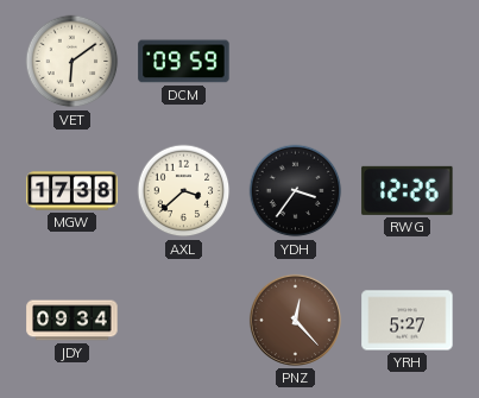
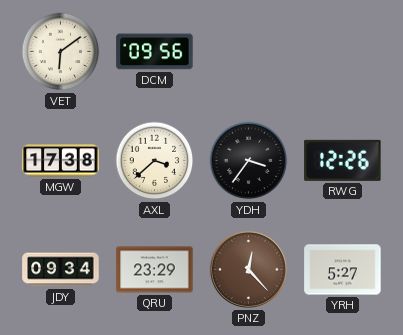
DCM: 09:59 -> 09:56 (155, 52)
QRU: none -> 23:29 (155, 270)
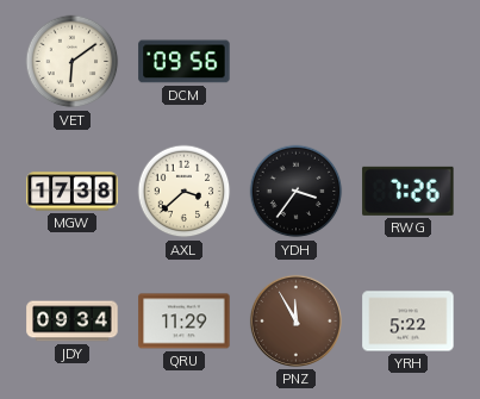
RWG: 12:26 -> 7:26 (409, 191)
QRU: 23:29 -> 11:29 (185, 322)
PNZ: 12:23 -> 11:55 (295, 320)
YRH: 5:27 -> 5:22 (409, 322)
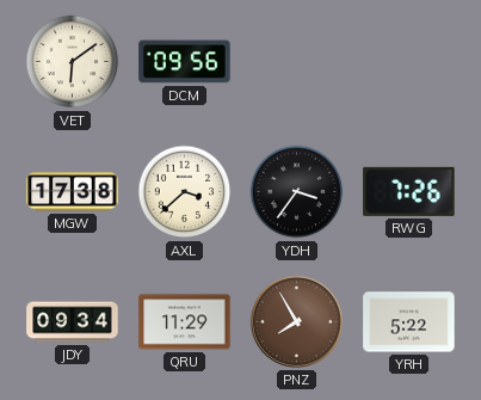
PNZ: 11:55 -> 7:55 (296, 321)
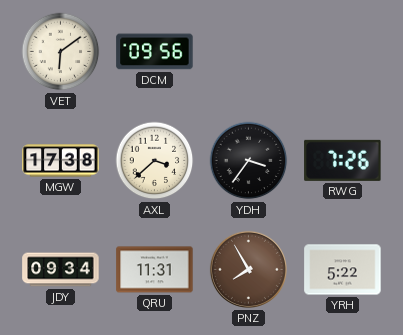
QRU: 11:29 -> 11:31 (155, 270)
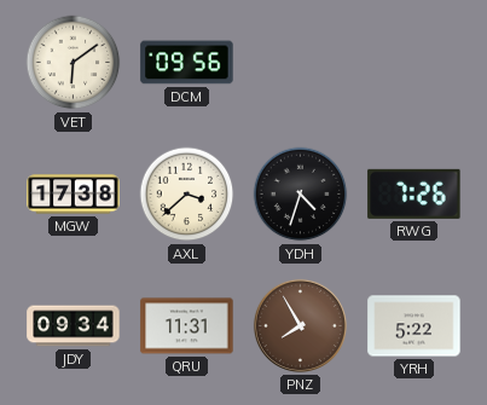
YDH: 3:36 -> 4:33 (301, 195)
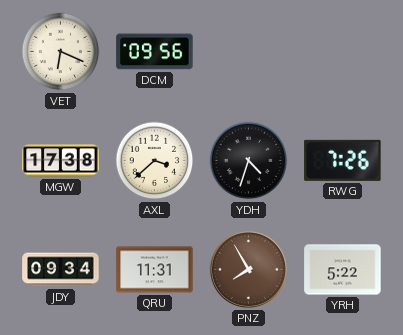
VET: 6:09 -> 6:19 (61, 52)
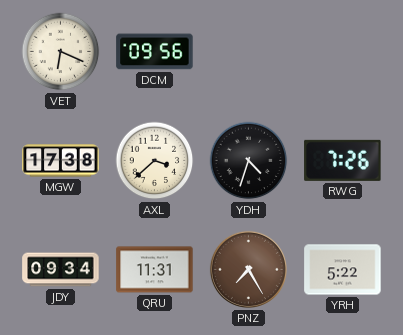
PNZ: 7:55 -> 7:25 (248, 269)
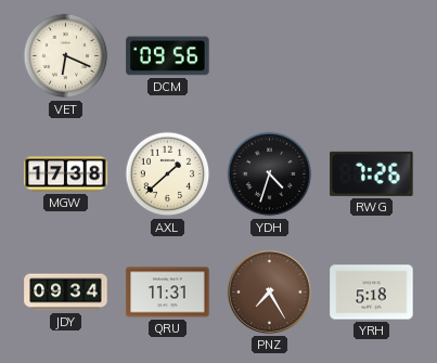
AXL: 3:38 -> 1:38 (168, 174)
YRH: 5:22 -> 5:18 (372, 293)
